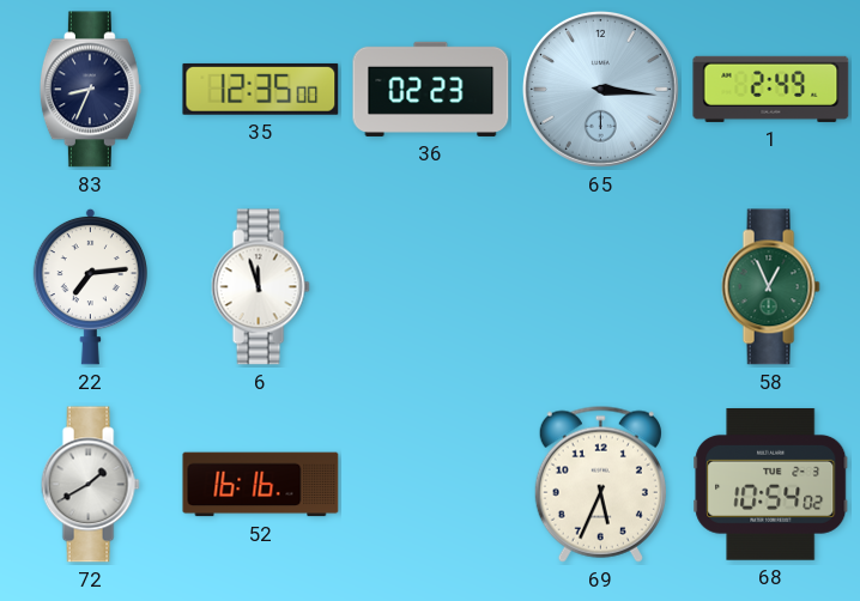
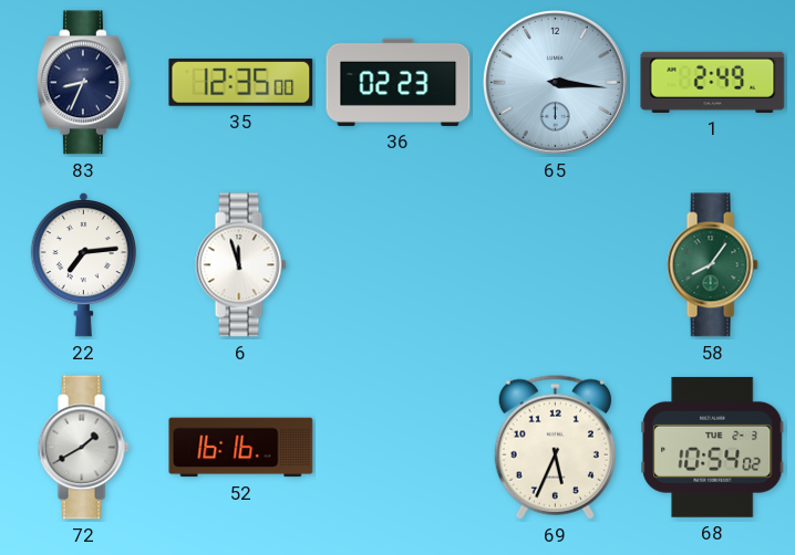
58: 12:56 -> 8:06 (712, 265)
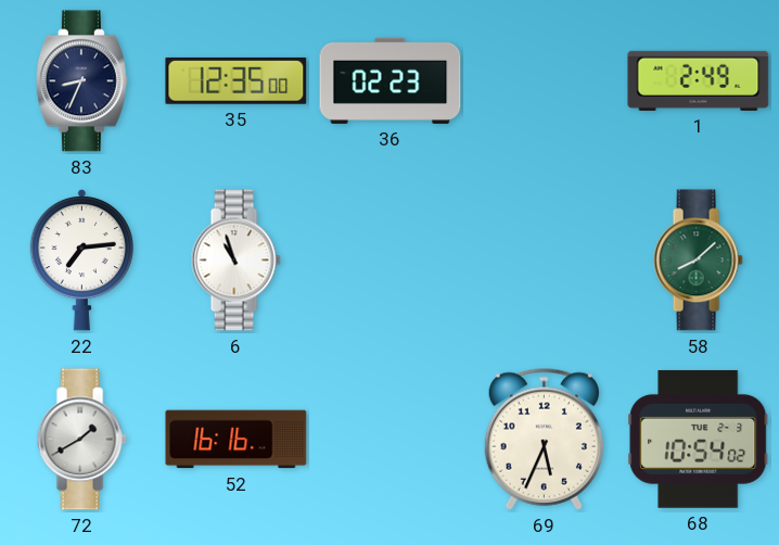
65: 3:16 -> none (555, 82)
6: 11:57 -> 10:57 (235, 261)
58: 8:06 -> 8:08 (698, 261)
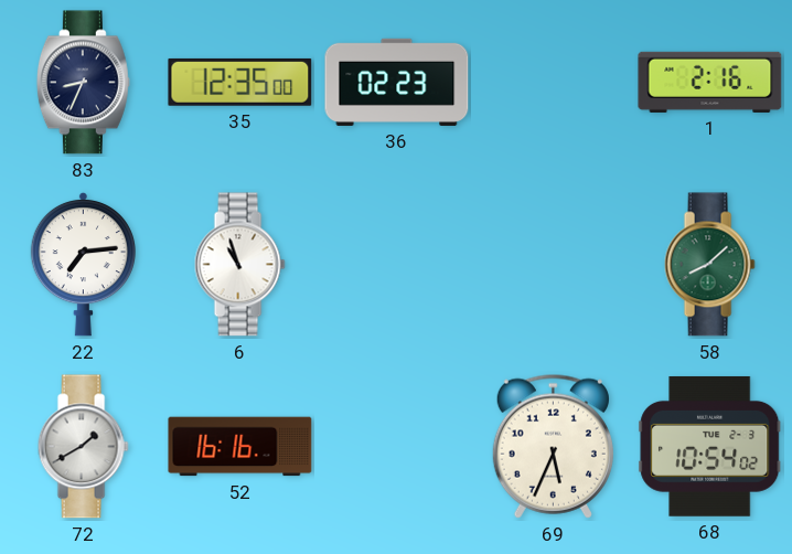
1: 2:49 -> 2:16 (710, 82)
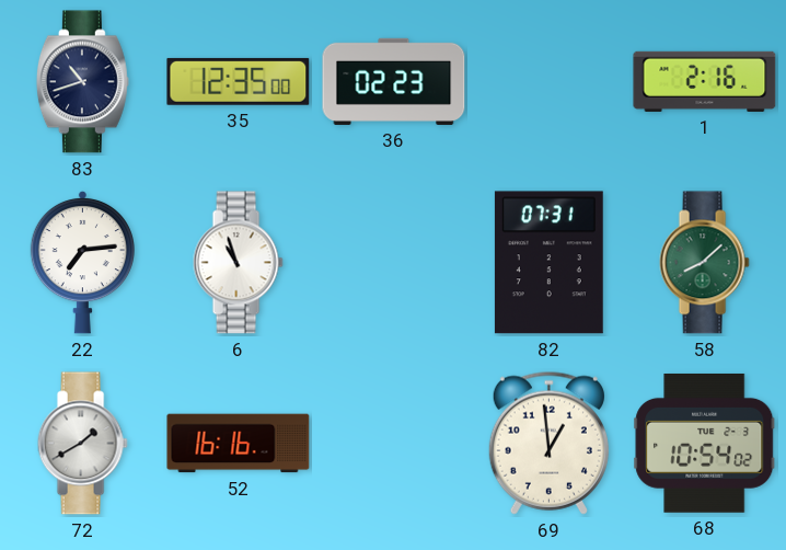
83: 8:34 -> 10:42 (82, 82)
82: none -> 07:31 (548, 263)
69: 5:34 -> 12:59 (548, 443)
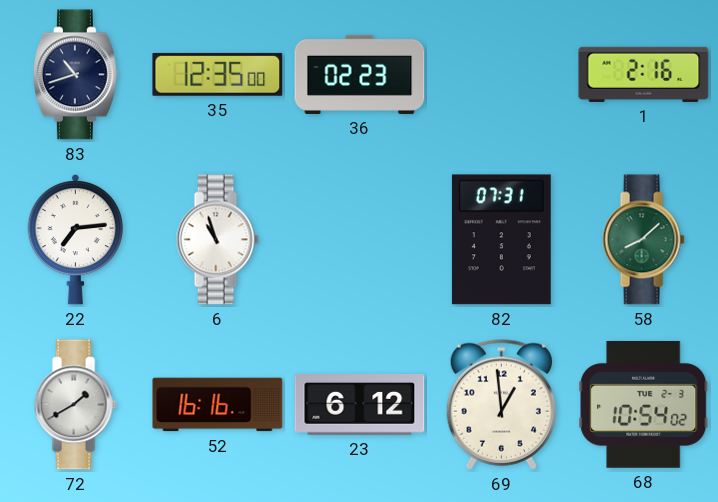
23: none -> 6:12 (360, 405)
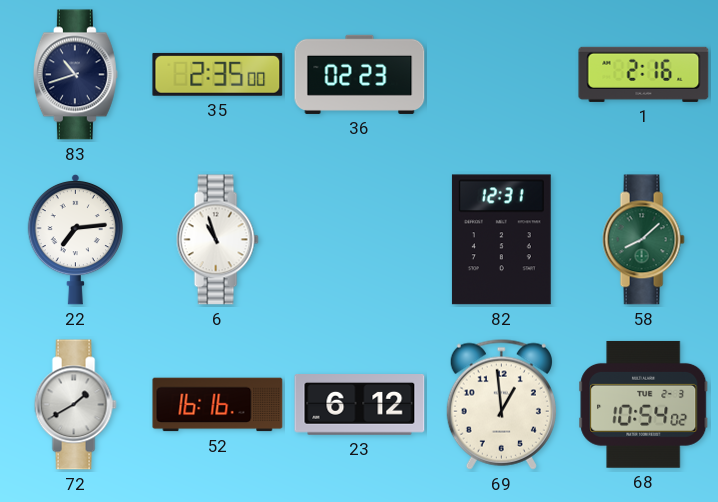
35: 12:35 -> 2:35 (218, 74)
82: 07:31 -> 12:31 (501, 240)
